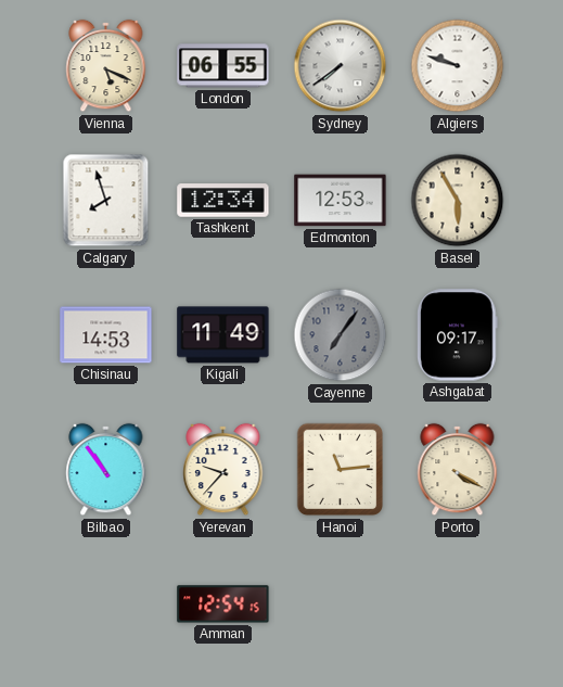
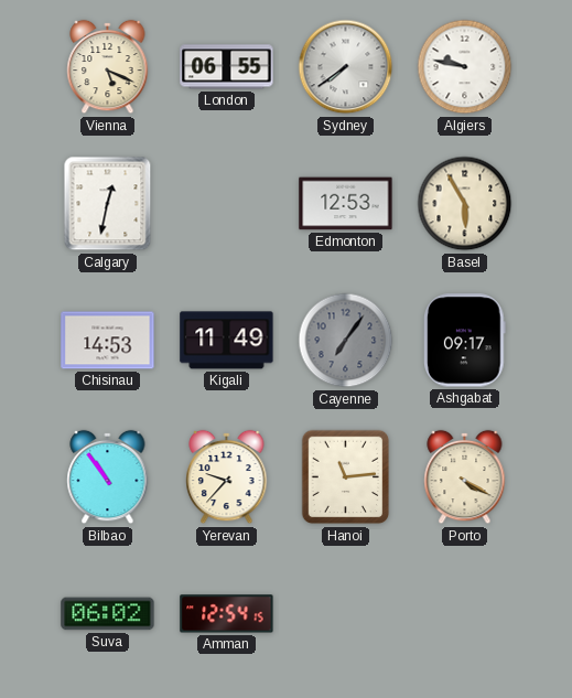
Algiers: 9:48 -> 9:47 (465, 67)
Calgary: 7:57 -> 12:32 (108, 204)
Tashkent: 12:34 -> none (223, 201)
Suva: none -> 06:02 (108, 614)
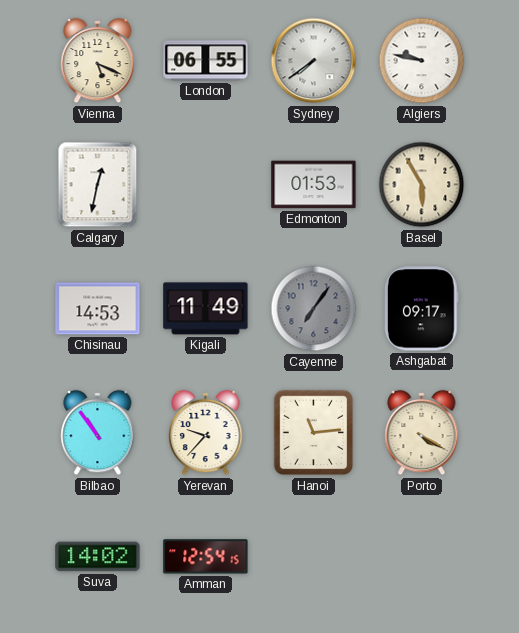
Edmonton: 12:53 -> 01:53 (314, 185)
Suva: 06:02 -> 14:02 (98, 557)
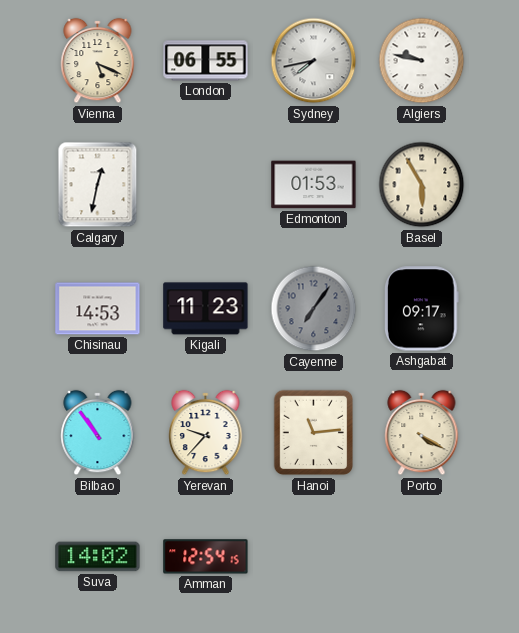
Sydney: 7:39 -> 7:43 (314, 61)
Kigali: 11:49 -> 11:23 (206, 309)
